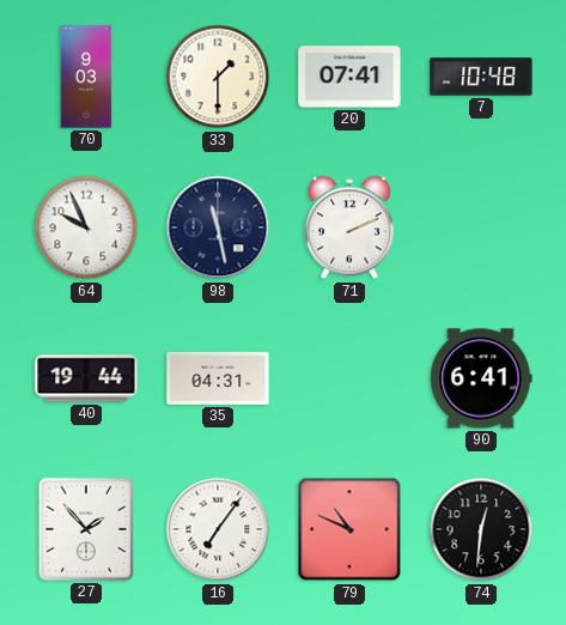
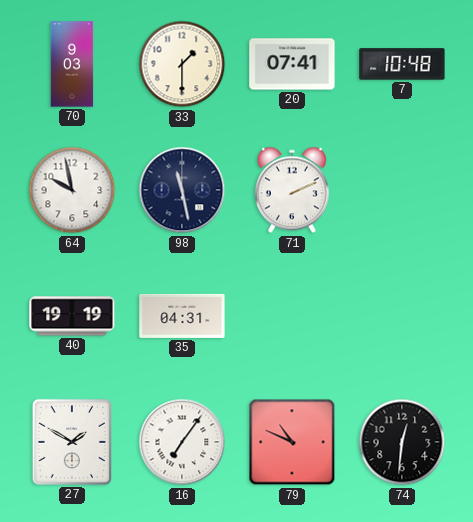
64: 9:56 -> 9:58 (72, 190)
40: 19:44 -> 19:19 (72, 316)
90: 6:41 -> none (481, 378)
27: 1:53 -> 1:50 (72, 442)
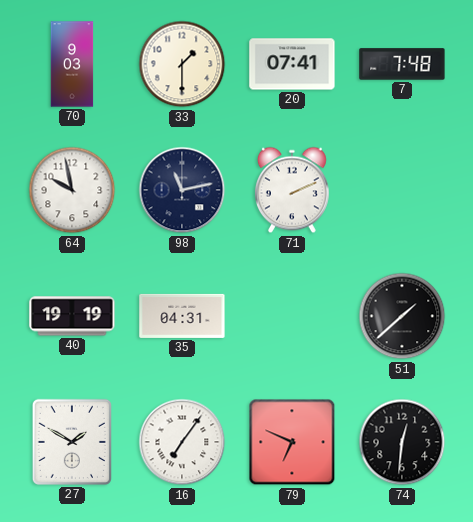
7: 10:48 -> 7:48 (402, 64)
98: 11:28 -> 11:13 (182, 190)
51: none -> 1:38 (402, 316)
79: 10:49 -> 6:49 (292, 442)
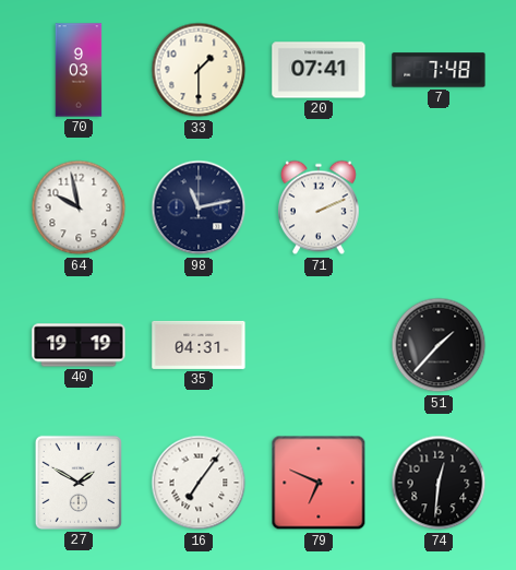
51: 1:38 -> 1:37 (439, 345)
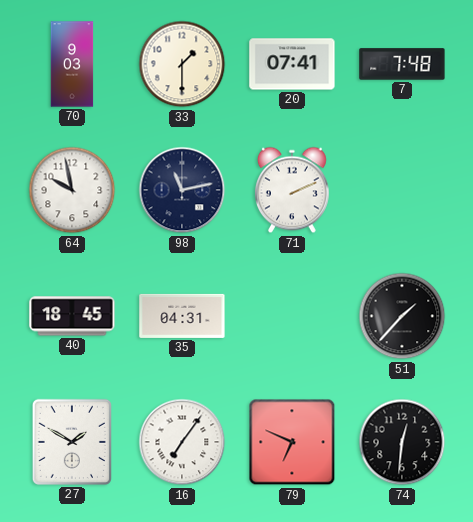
40: 19:19 -> 18:45 (72, 316)
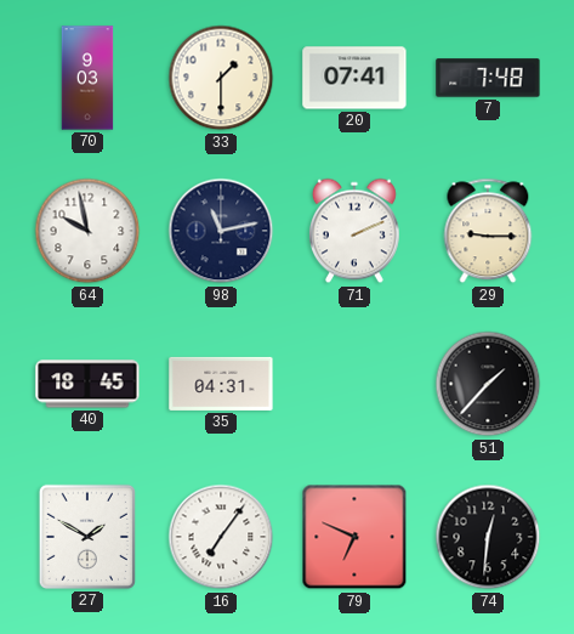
29: none -> 9:15 (488, 231)
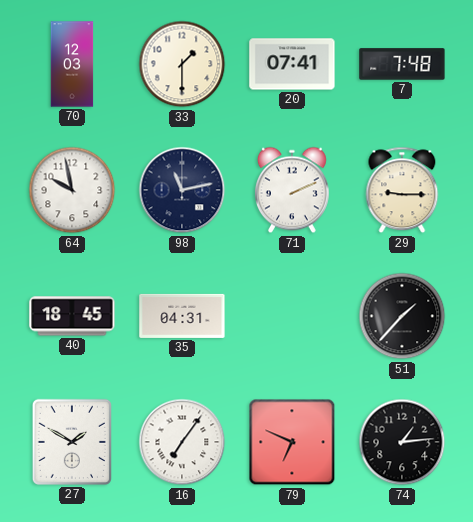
70: 9:03 -> 12:03 (72, 64)
74: 12:31 -> 1:14 (402, 442)
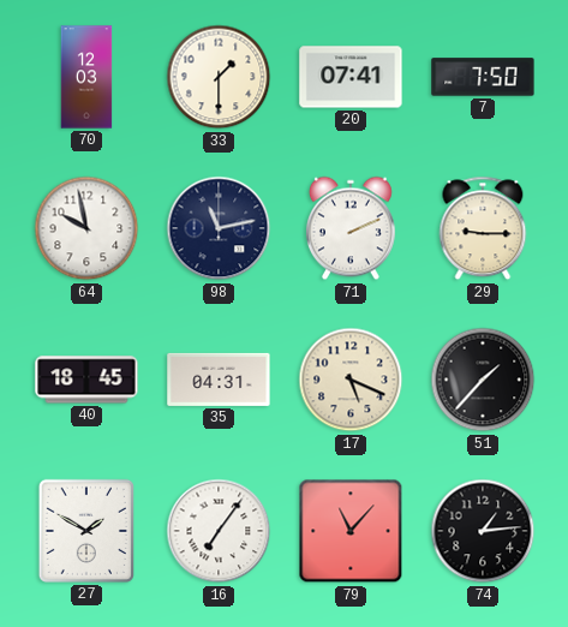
7: 7:48 -> 7:50 (483, 77)
17: none -> 5:19 (351, 380)
79: 6:49 -> 11:07 (351, 531)
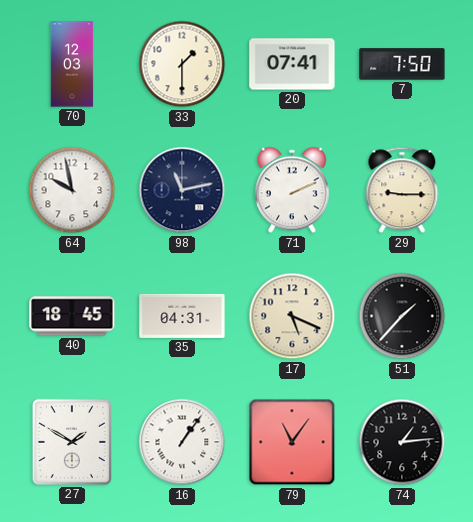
16: 7:06 -> 1:06 (182, 442)
79: 11:07 -> 11:06 (292, 442)
